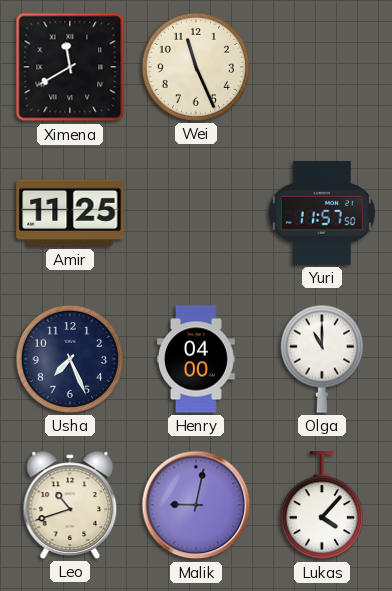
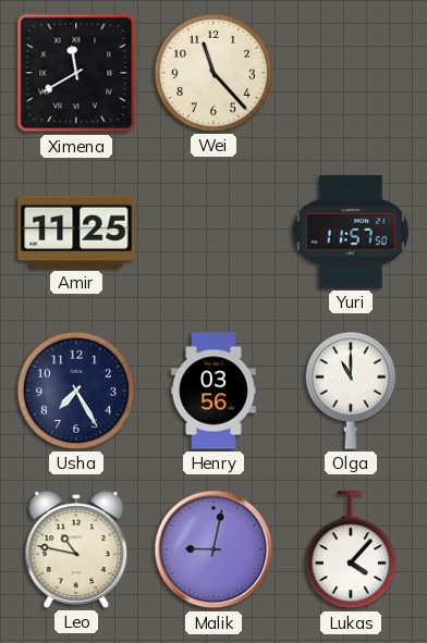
Wei: 11:26 -> 11:23 (213, 73)
Usha: 7:26 -> 7:25 (76, 391)
Henry: 04:00 -> 03:56 (213, 391)
Leo: 10:42 -> 10:47 (76, 549)
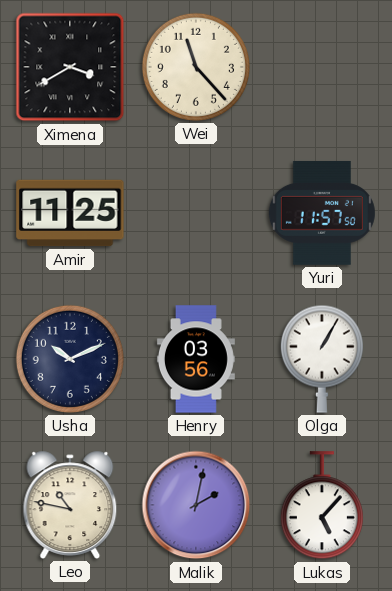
Ximena: 11:40 -> 3:40 (70, 67)
Usha: 7:25 -> 10:11 (70, 359)
Olga: 11:00 -> 1:05 (322, 359)
Malik: 9:02 -> 2:02 (196, 505)
Lukas: 4:07 -> 5:07 (322, 506)
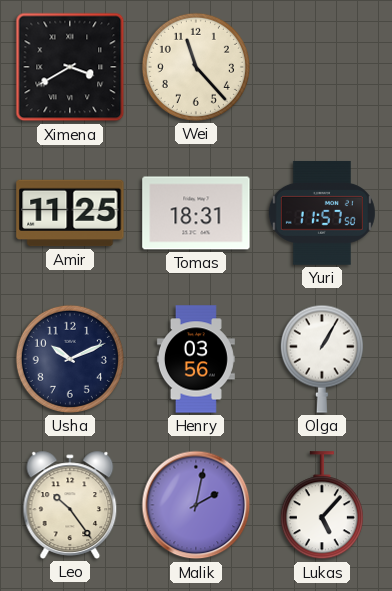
Tomas: none -> 18:31 (196, 213)
Leo: 10:47 -> 10:24 (70, 505)
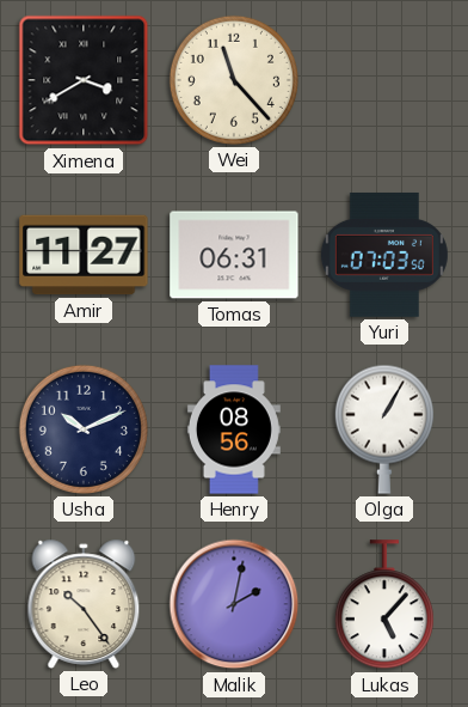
Amir: 11:25 -> 11:27 (84, 255)
Tomas: 18:31 -> 06:31 (234, 255)
Yuri: 11:57 -> 07:03 (384, 255)
Henry: 03:56 -> 08:56 (234, 429)
